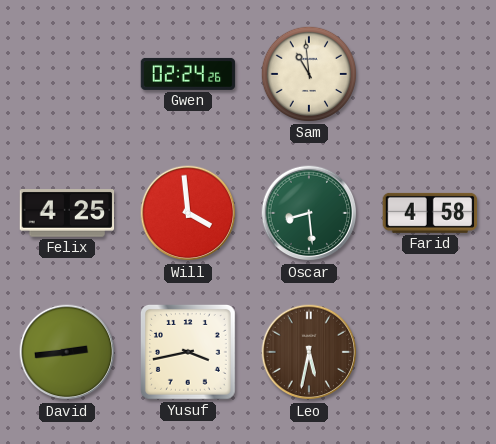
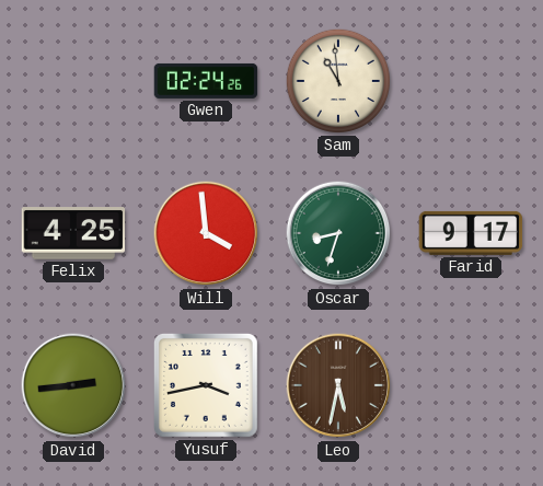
Oscar: 8:29 -> 8:33 (338, 233)
Farid: 4:58 -> 9:17 (471, 233)
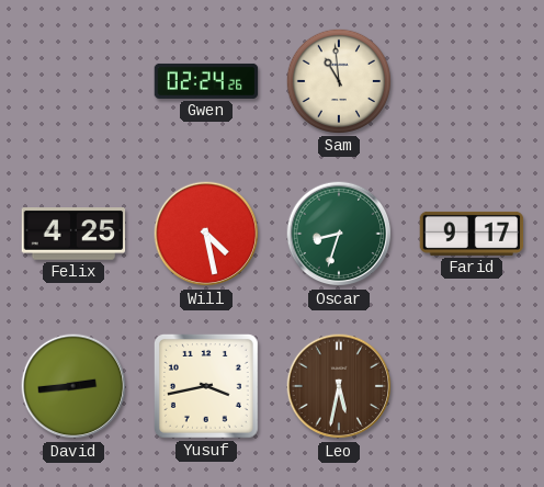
Will: 3:59 -> 4:28 (206, 234)
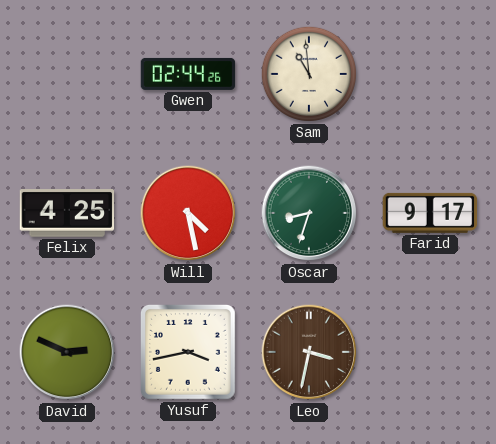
Gwen: 02:24 -> 02:44 (188, 74)
David: 2:44 -> 2:49 (67, 352)
Leo: 5:32 -> 3:32 (309, 352)
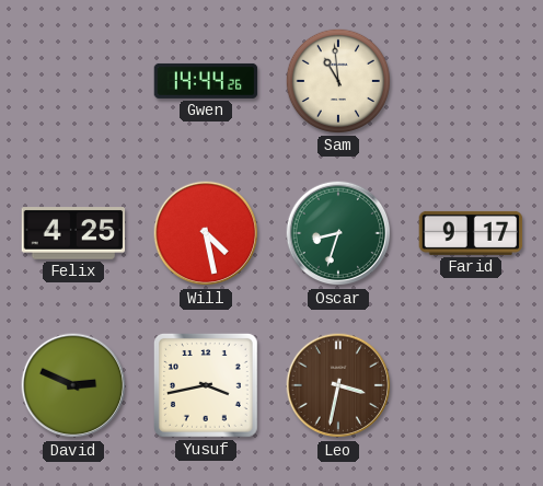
Gwen: 02:44 -> 14:44 (206, 81)
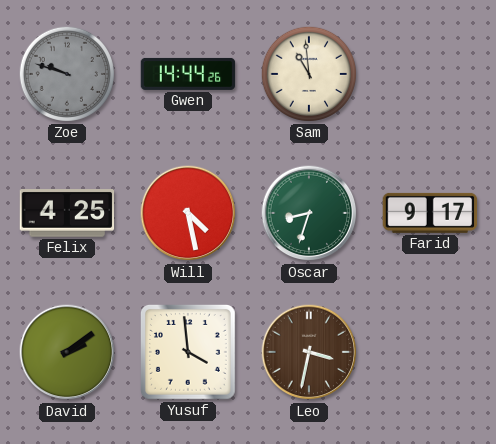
Zoe: none -> 9:48 (67, 74)
David: 2:49 -> 2:09 (67, 352)
Yusuf: 3:43 -> 3:59 (188, 352)
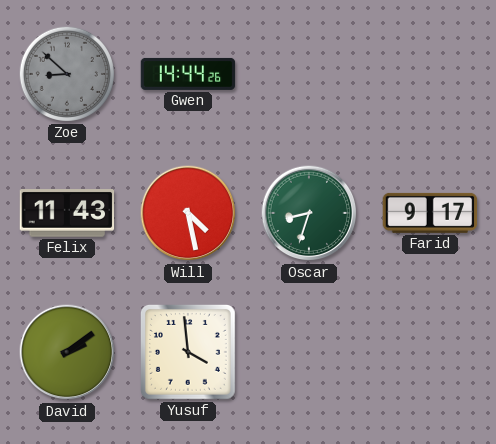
Zoe: 9:48 -> 8:52 (67, 74)
Sam: 10:59 -> none (309, 74)
Felix: 4:25 -> 11:43 (67, 213)
Leo: 3:32 -> none (309, 352)
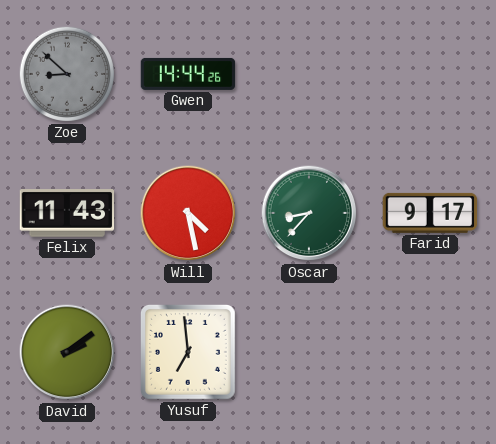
Oscar: 8:33 -> 8:37 (309, 213)
Yusuf: 3:59 -> 6:59 (188, 352)
